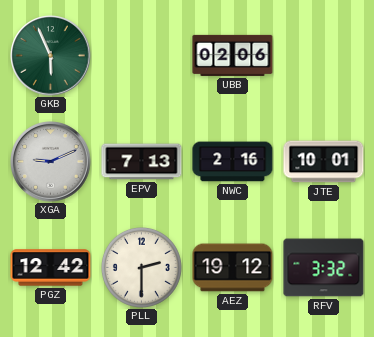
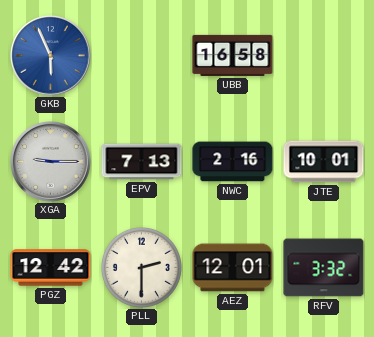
GKB dial: green -> blue (51, 56)
UBB: 02:06 -> 16:58 (233, 55)
XGA: 9:11 -> 9:15 (51, 162)
AEZ: 19:12 -> 12:01 (233, 268)
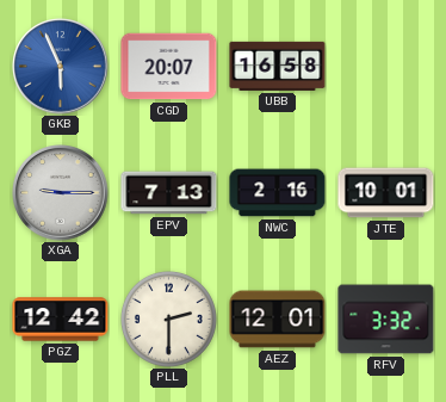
CGD: none -> 20:07 (169, 67)
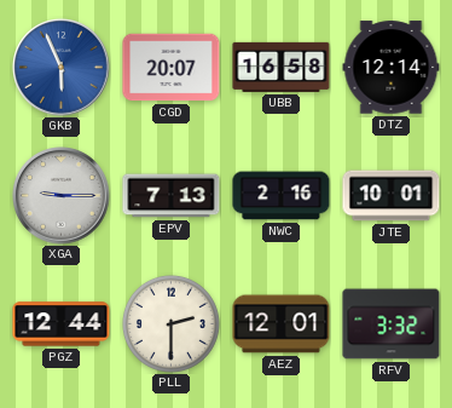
DTZ: none -> 12:14 (392, 68)
PGZ: 12:42 -> 12:44 (62, 324)
